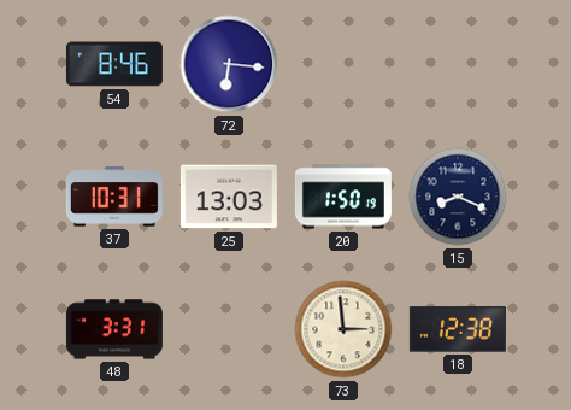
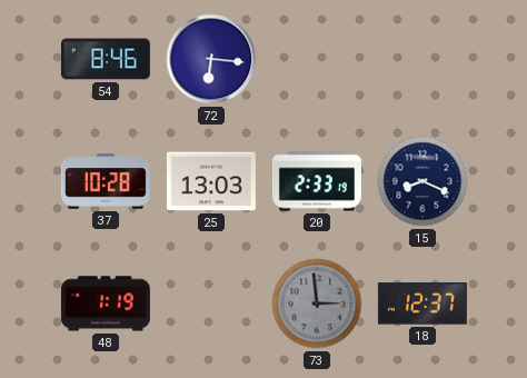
37: 10:31 -> 10:28 (106, 181)
20: 1:50 -> 2:33 (317, 181)
48: 3:31 -> 1:19 (106, 304)
73 dial: cream -> grey (317, 304)
18: 12:38 -> 12:37 (422, 304)
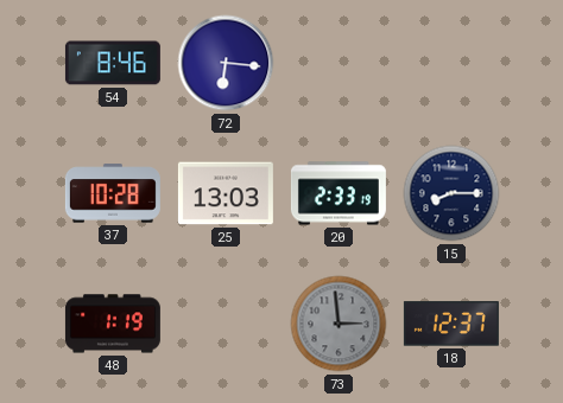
15: 8:19 -> 8:15 (451, 193)
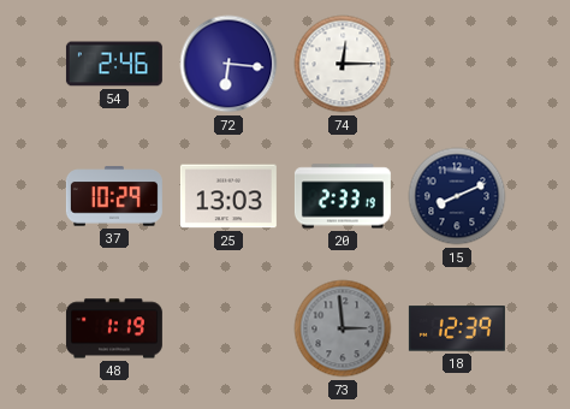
54: 8:46 -> 2:46 (114, 64)
74: none -> 12:15 (343, 64)
37: 10:28 -> 10:29 (114, 196)
15: 8:15 -> 8:11 (457, 196)
18: 12:37 -> 12:39 (457, 328)
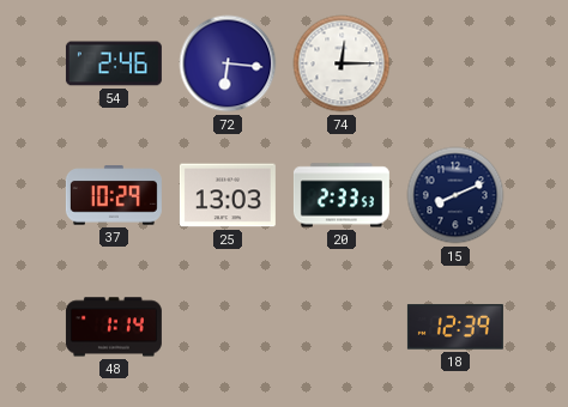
20: 2:33:19 -> 2:33:53 (342, 195)
48: 1:19 -> 1:14 (114, 327)
73: 2:59 -> none (343, 328)
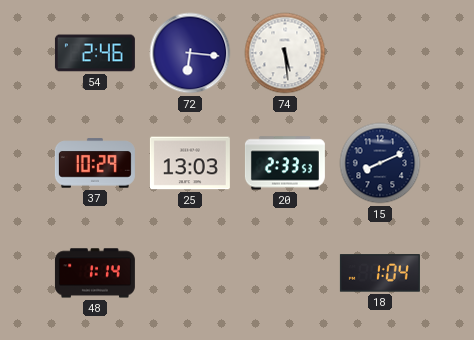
74: 12:15 -> 5:29 (285, 53)
18: 12:39 -> 1:04 (380, 273)
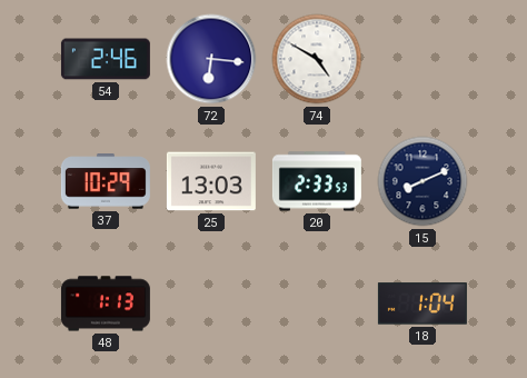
74: 5:29 -> 4:50 (317, 59)
48: 1:14 -> 1:13 (106, 304)
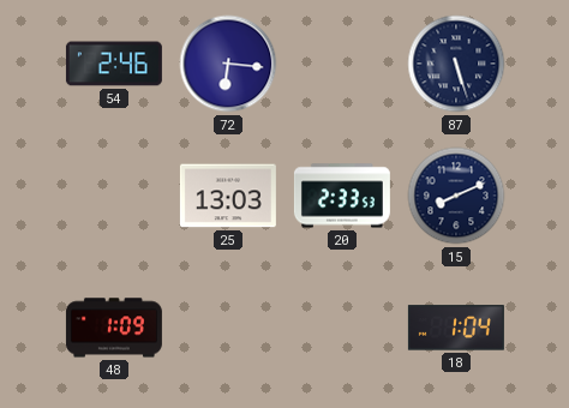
74: 4:50 -> none (317, 59)
87: none -> 5:27 (456, 64)
37: 10:29 -> none (106, 181)
48: 1:13 -> 1:09 (114, 328)
